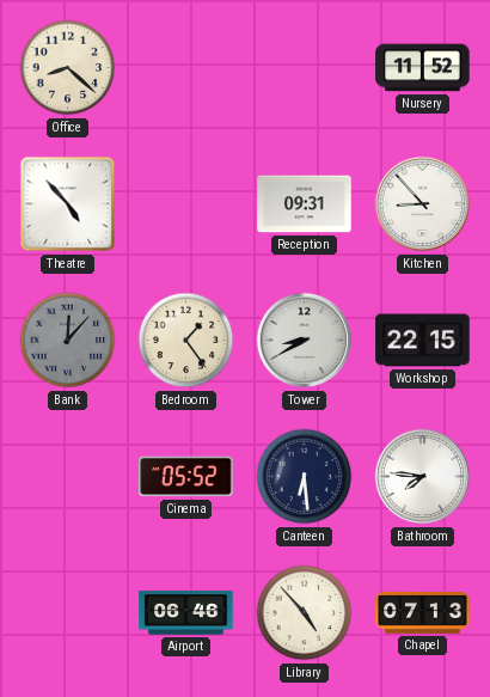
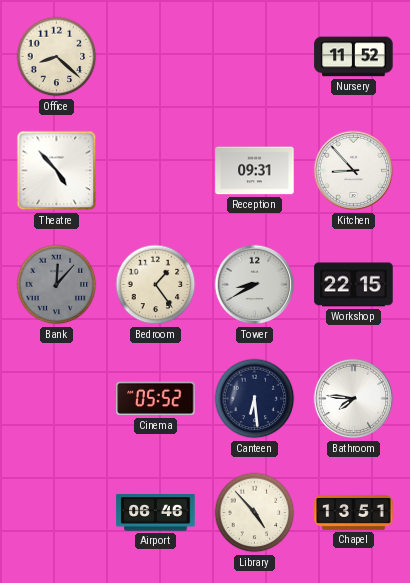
Chapel: 07:13 -> 13:51 (354, 513)
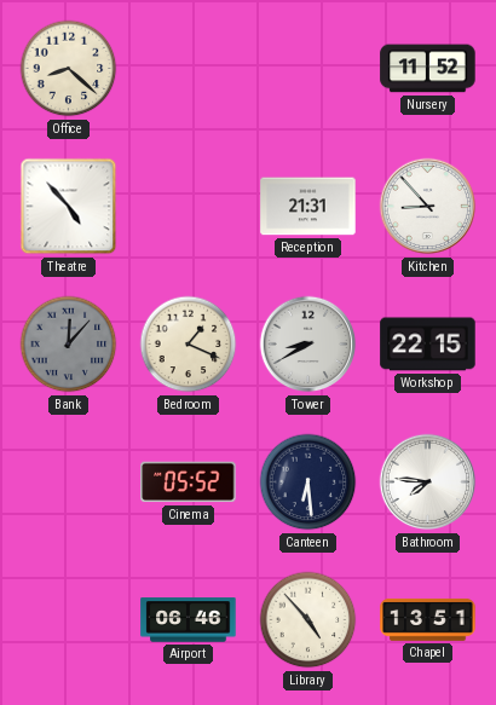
Reception: 09:31 -> 21:31 (308, 207)
Bedroom: 1:24 -> 1:19 (189, 345)
